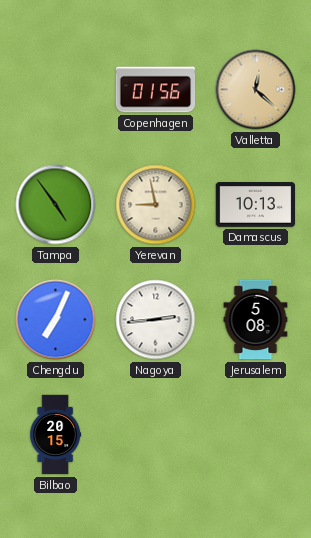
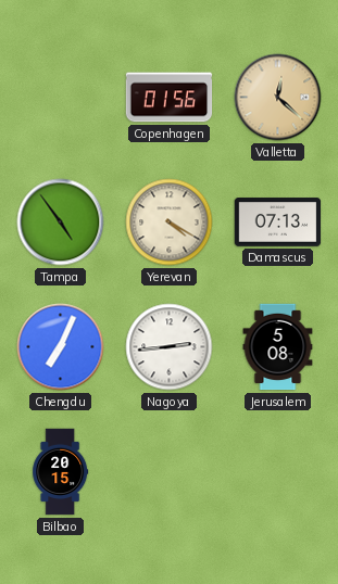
Yerevan: 8:58 -> 4:20 (170, 223)
Damascus: 10:13 -> 07:13 (278, 223)
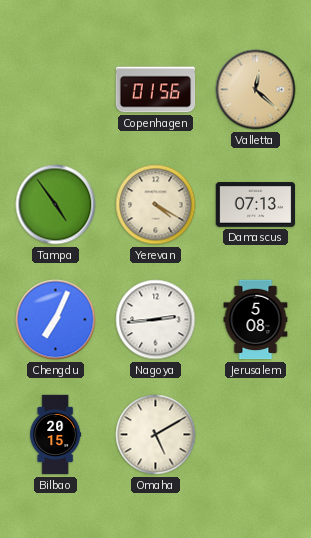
Omaha: none -> 5:10 (156, 435)
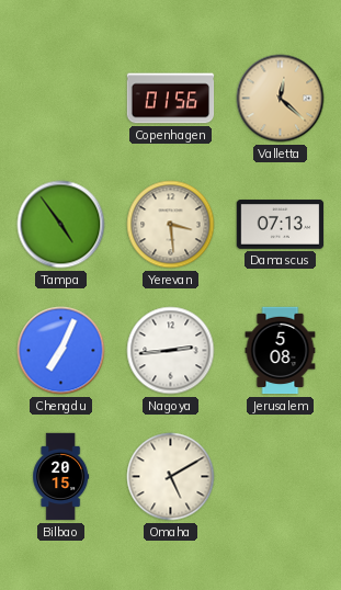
Yerevan: 4:20 -> 3:29 (171, 225)
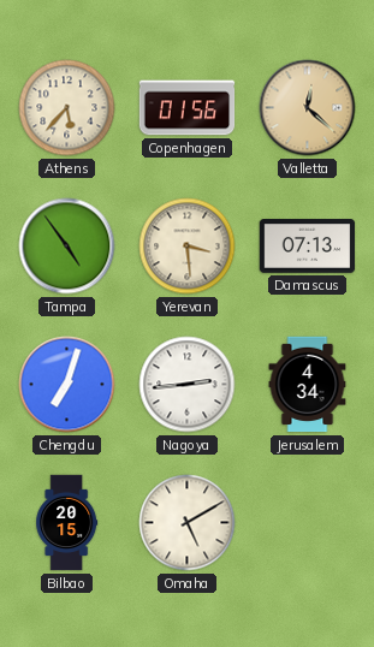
Athens: none -> 5:37 (67, 108)
Chengdu: 7:04 -> 7:03 (67, 385)
Jerusalem: 5:08 -> 4:34 (308, 385)
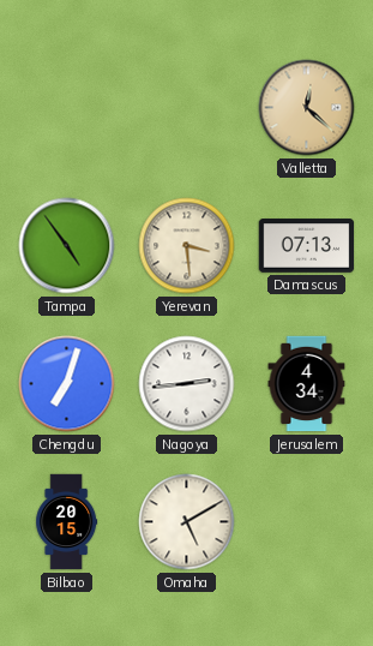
Athens: 5:37 -> none (67, 108)
Copenhagen: 01:56 -> none (188, 108)
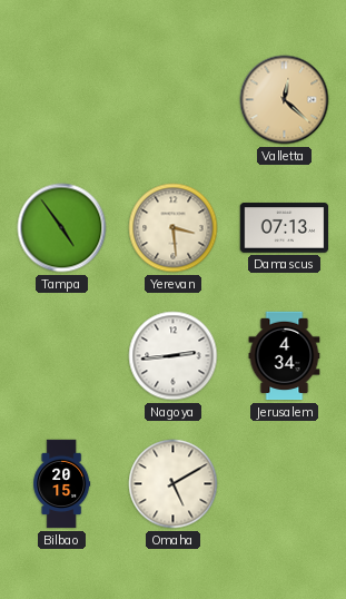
Chengdu: 7:03 -> none (67, 384)
